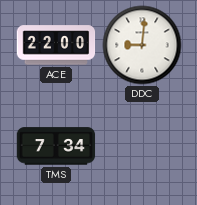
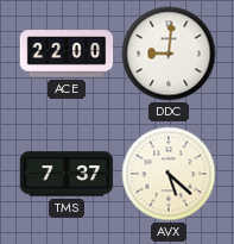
TMS: 7:34 -> 7:37 (67, 174)
AVX: none -> 5:22 (169, 174)
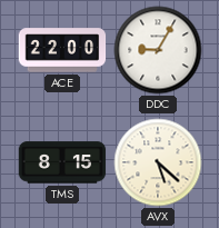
DDC: 9:01 -> 9:05 (158, 50)
TMS: 7:37 -> 8:15 (62, 162)
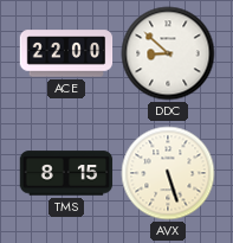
DDC: 9:05 -> 8:52 (168, 53)
AVX: 5:22 -> 5:27 (168, 173)
